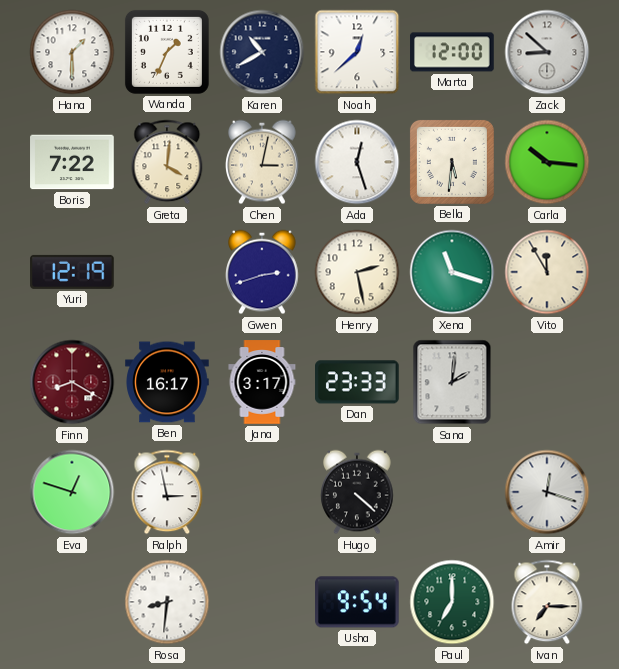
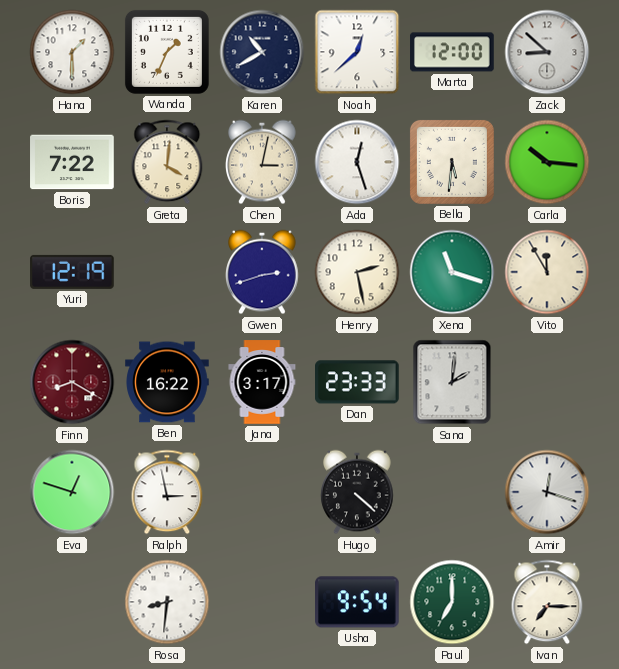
Ben: 16:17 -> 16:22 (167, 382)
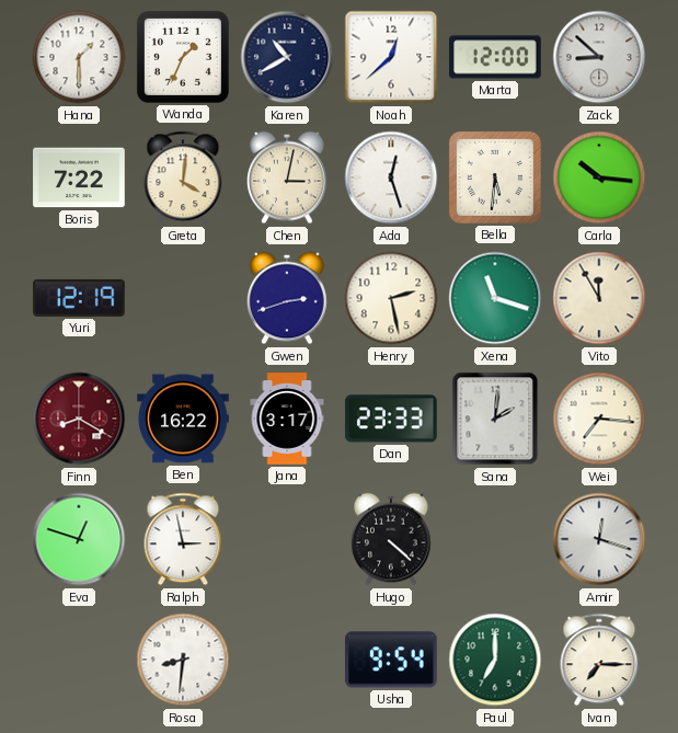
Wei: none -> 7:16 (599, 419)
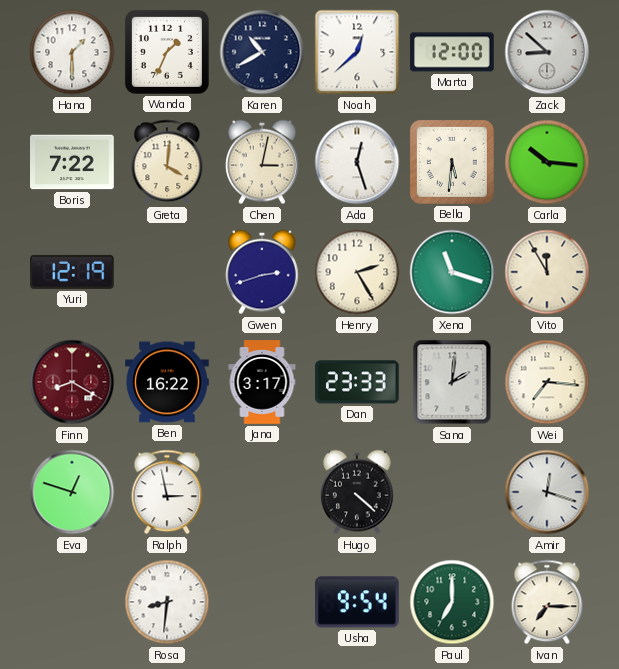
Henry: 2:28 -> 2:25 (357, 272)
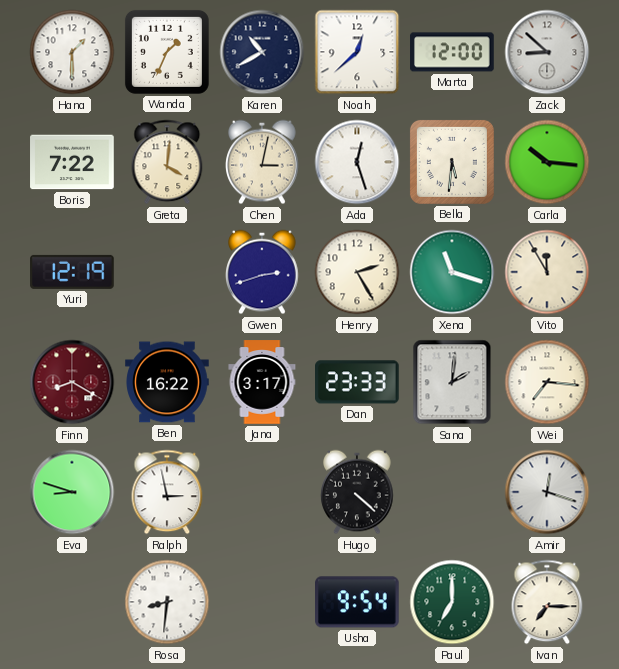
Eva: 12:48 -> 8:48 (72, 492)
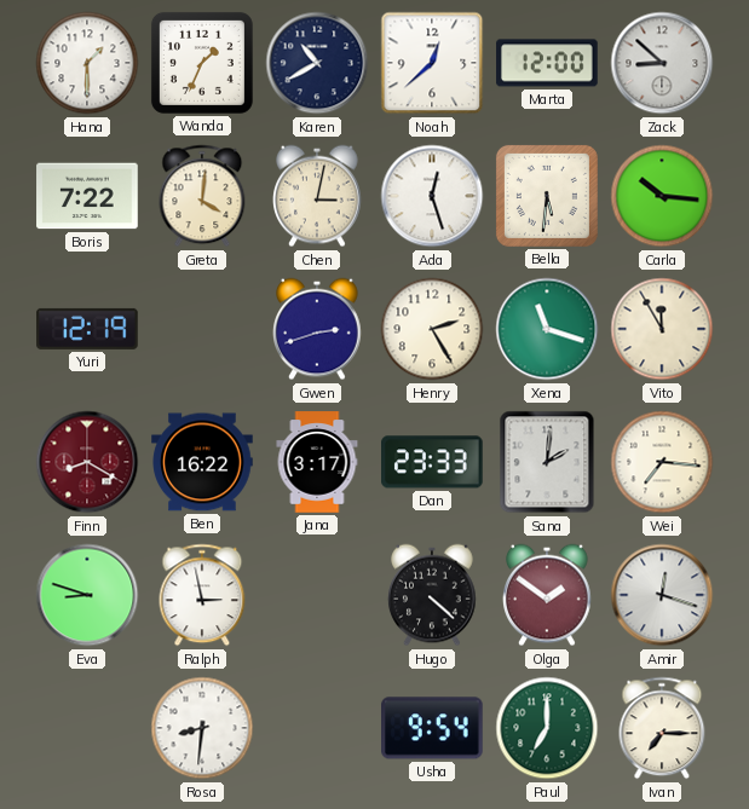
Olga: none -> 1:51 (547, 595)
